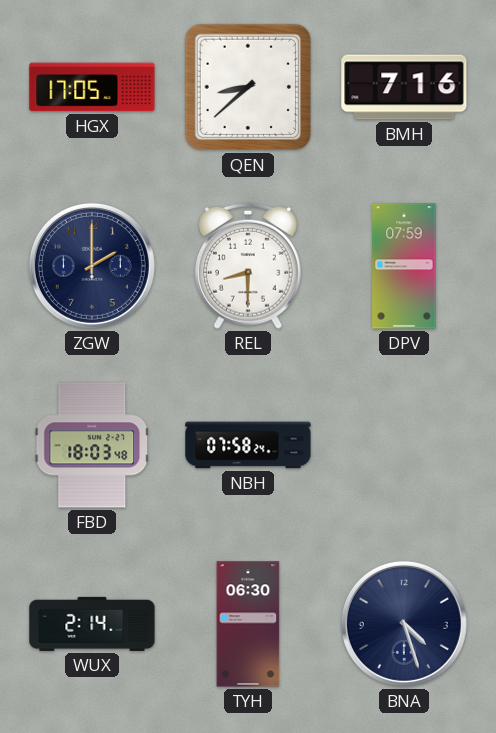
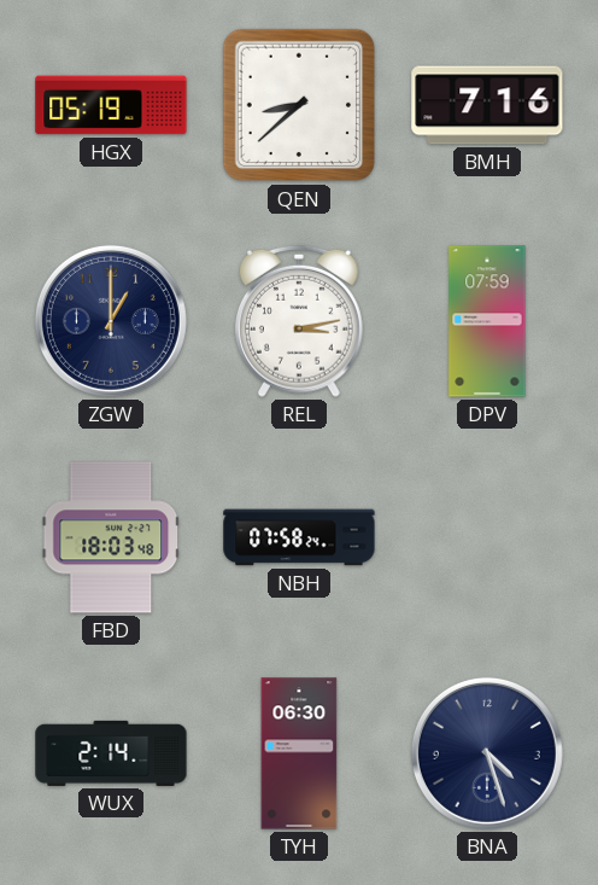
HGX: 17:05 -> 05:19 (111, 105)
ZGW: 2:00 -> 1:00 (111, 321)
REL: 8:30 -> 3:13 (300, 321)
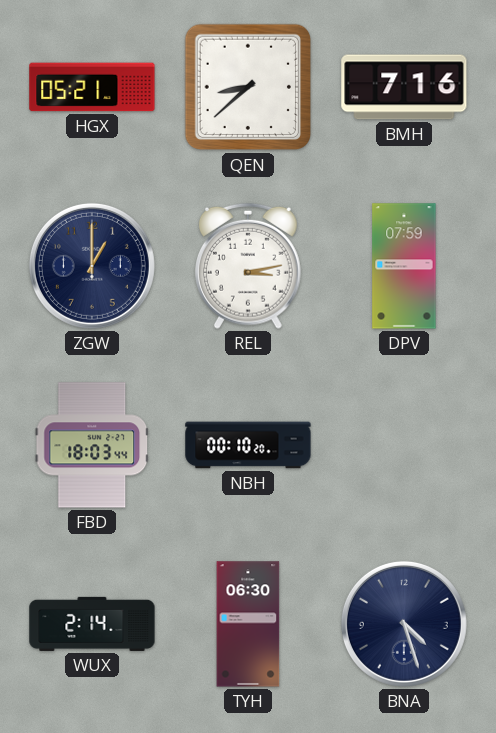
HGX: 05:19 -> 05:21 (92, 87)
FBD: 18:03:48 -> 18:03:44 (92, 445)
NBH: 07:58 -> 00:10 (248, 445)
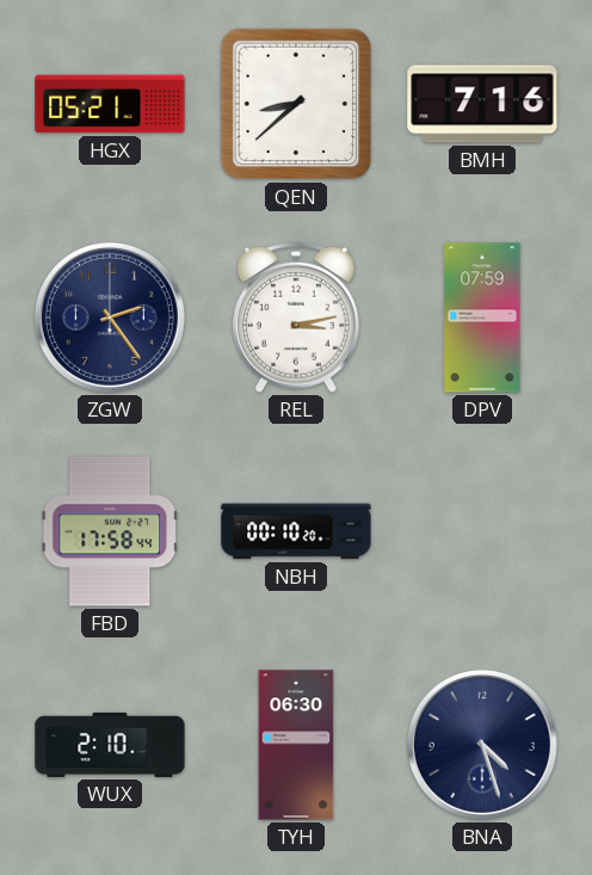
ZGW: 1:00 -> 2:24 (110, 318)
FBD: 18:03 -> 17:58 (110, 531)
WUX: 2:14 -> 2:10 (110, 745)
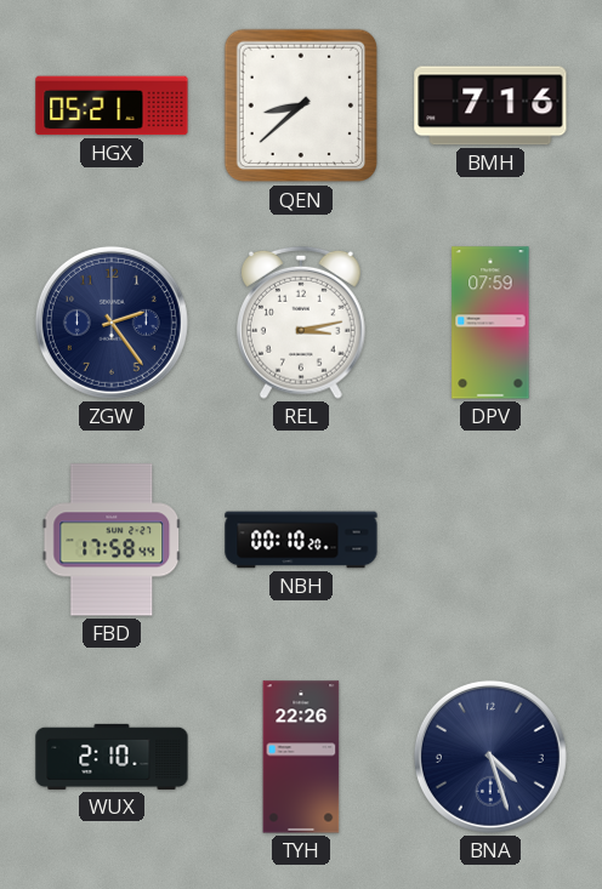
TYH: 06:30 -> 22:26 (301, 757)
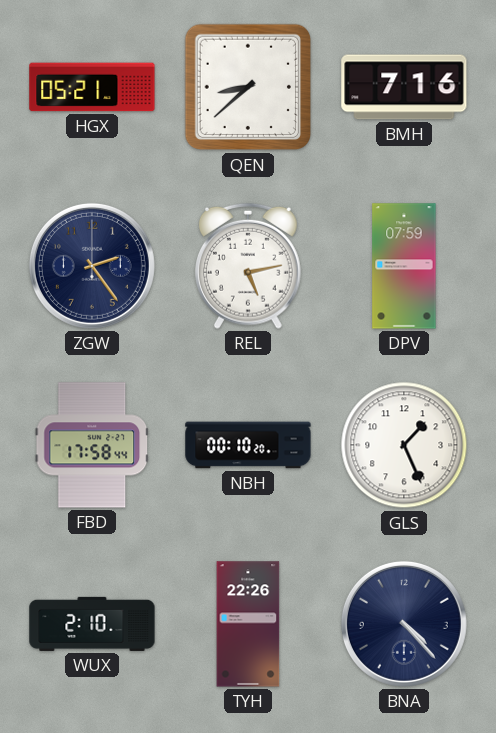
REL: 3:13 -> 5:13 (249, 266)
GLS: none -> 1:26 (404, 445)
BNA: 4:27 -> 4:23 (404, 624)
